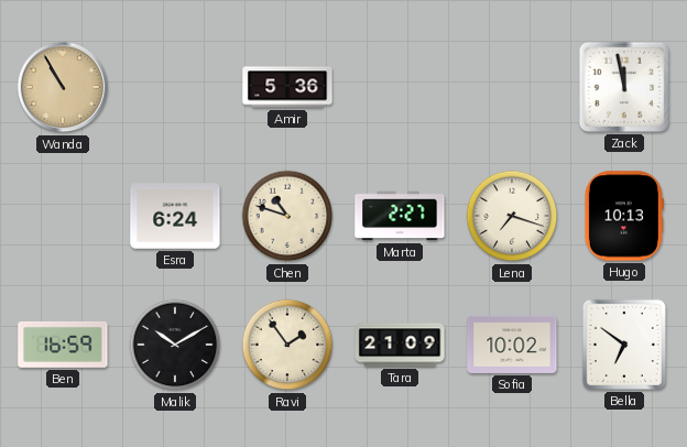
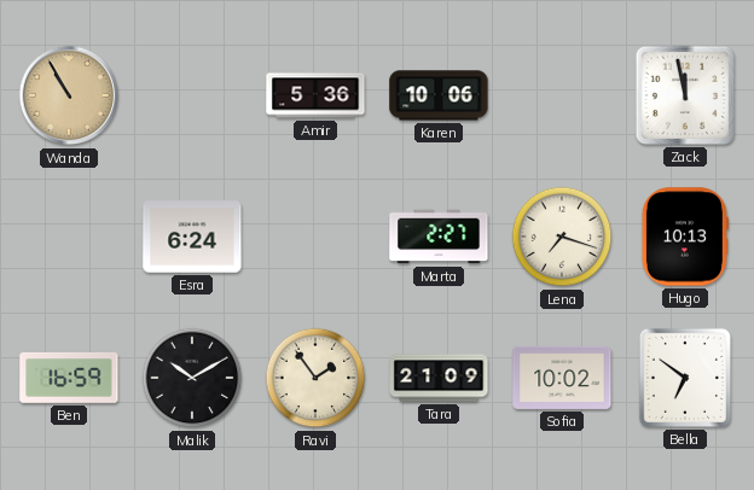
Karen: none -> 10:06 (439, 95)
Chen: 10:48 -> none (287, 216)
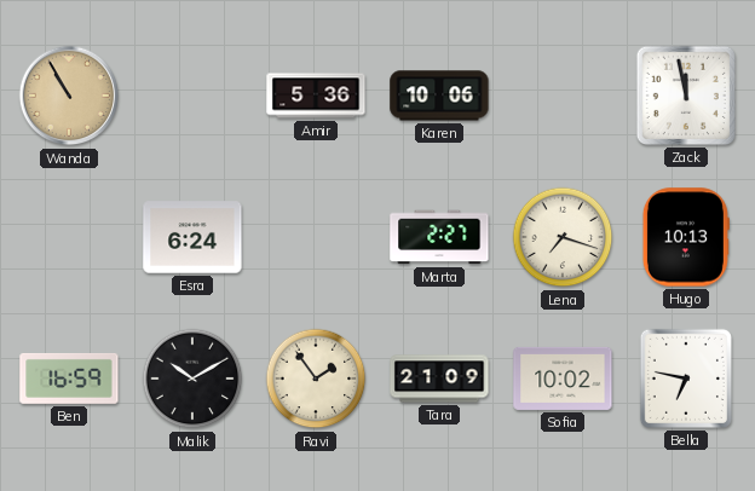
Bella: 6:51 -> 6:47 (686, 379)
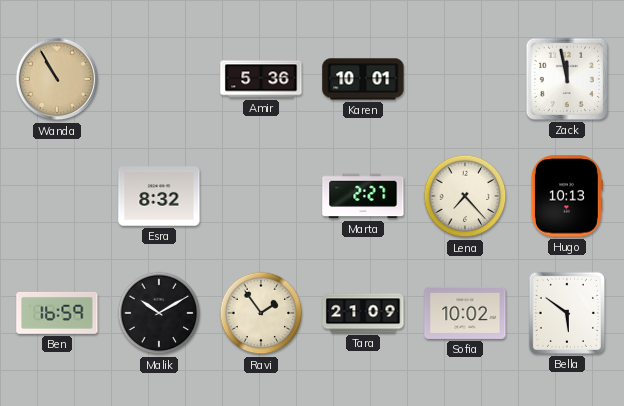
Karen: 10:06 -> 10:01 (363, 79)
Esra: 6:24 -> 8:32 (159, 196)
Lena: 7:18 -> 7:23 (465, 196)
Bella: 6:47 -> 5:51 (567, 313)
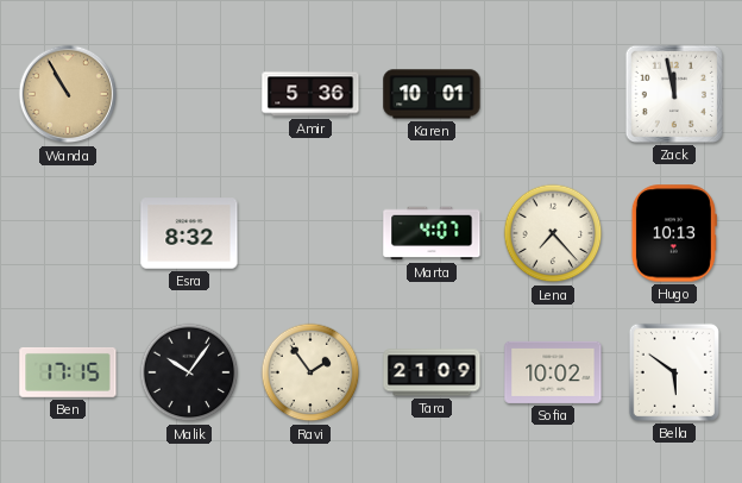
Marta: 2:27 -> 4:07 (432, 233)
Ben: 16:59 -> 17:15 (68, 372)
Malik: 10:10 -> 10:06 (189, 372)
